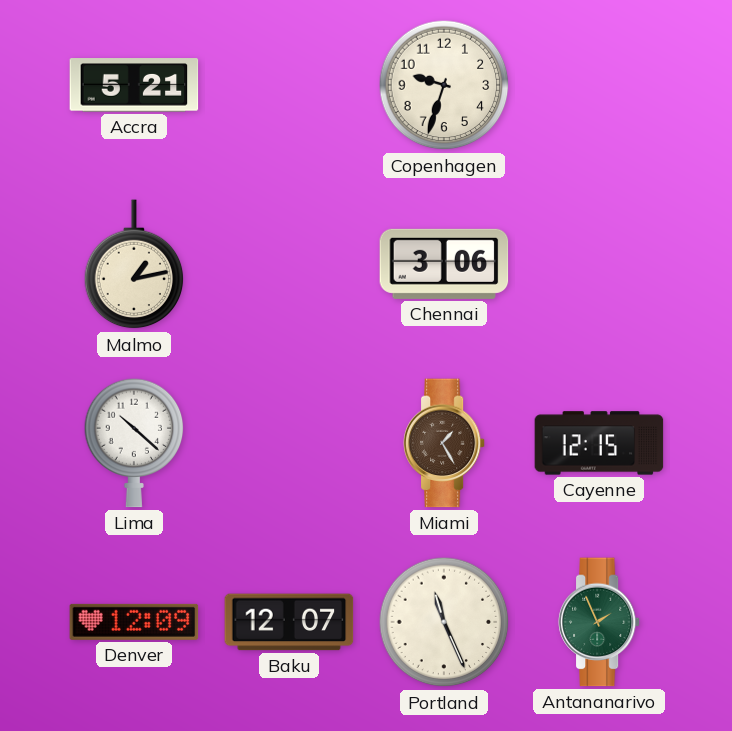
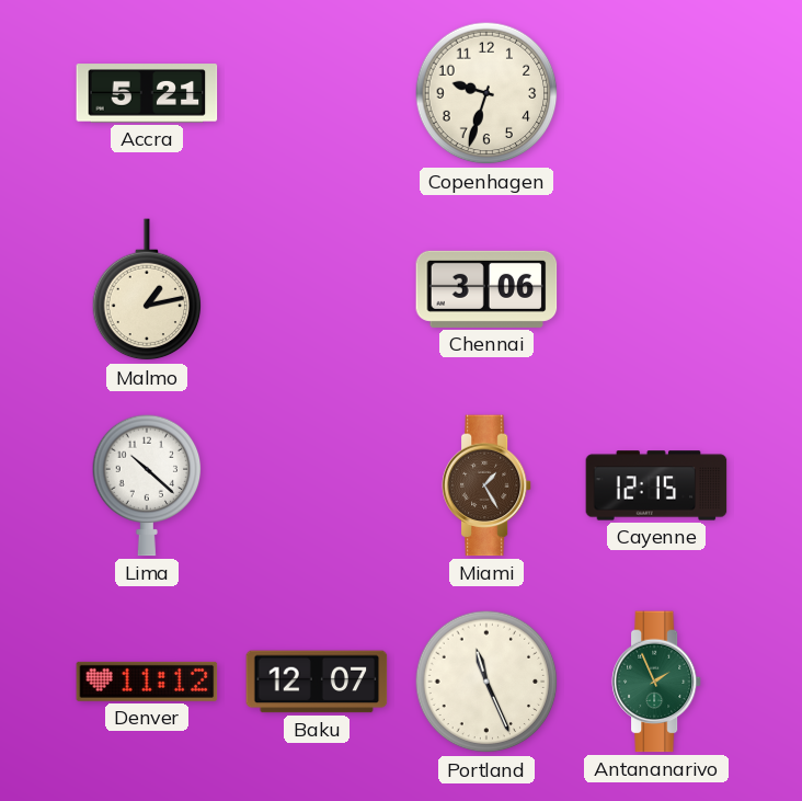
Denver: 12:09 -> 11:12 (147, 682)
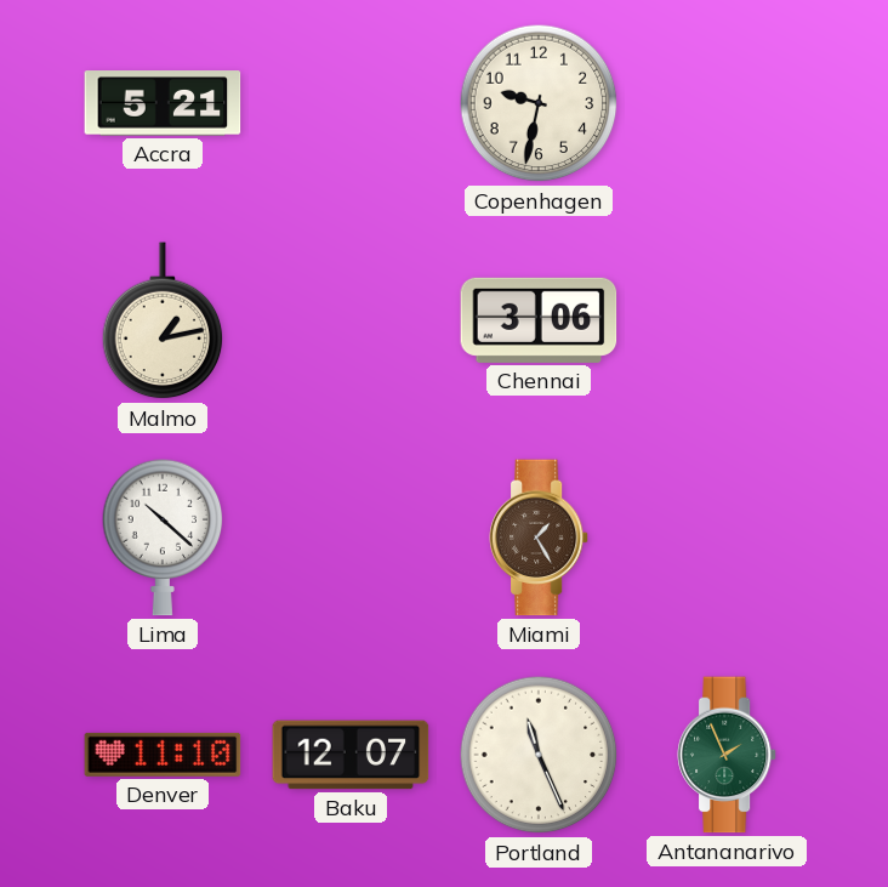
Copenhagen: 9:33 -> 9:32 (539, 103)
Cayenne: 12:15 -> none (656, 485)
Denver: 11:12 -> 11:10 (163, 755)
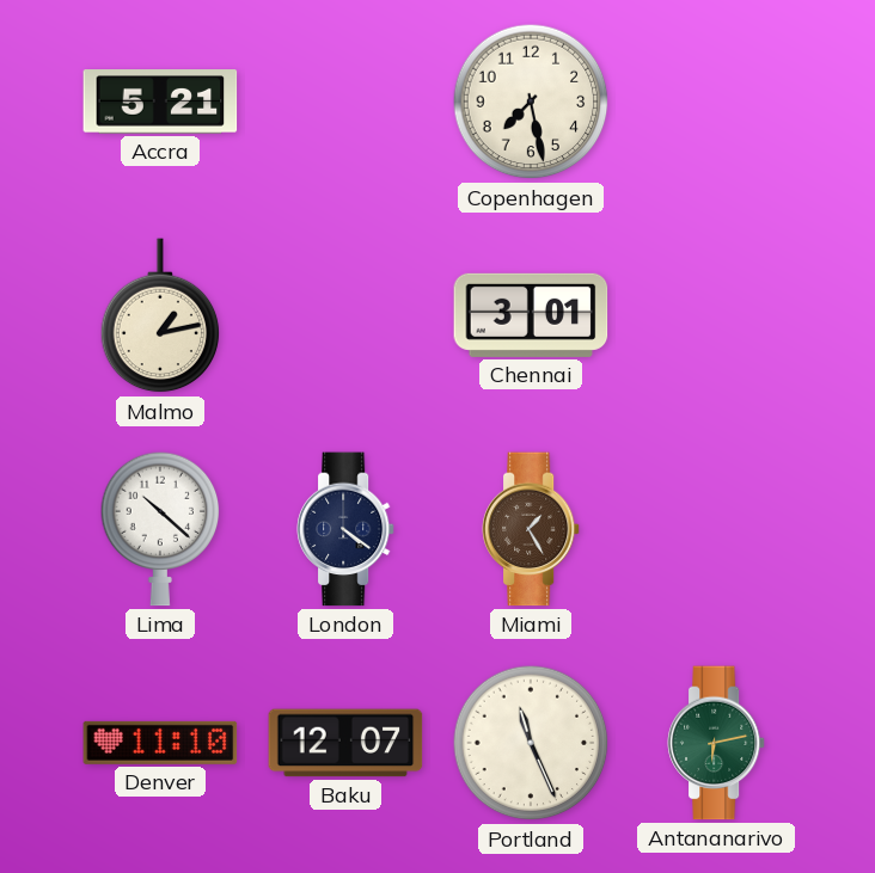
Copenhagen: 9:32 -> 7:28 (531, 102)
Chennai: 3:06 -> 3:01 (531, 315)
London: none -> 4:21 (345, 529)
Antananarivo: 1:56 -> 6:13 (716, 743)
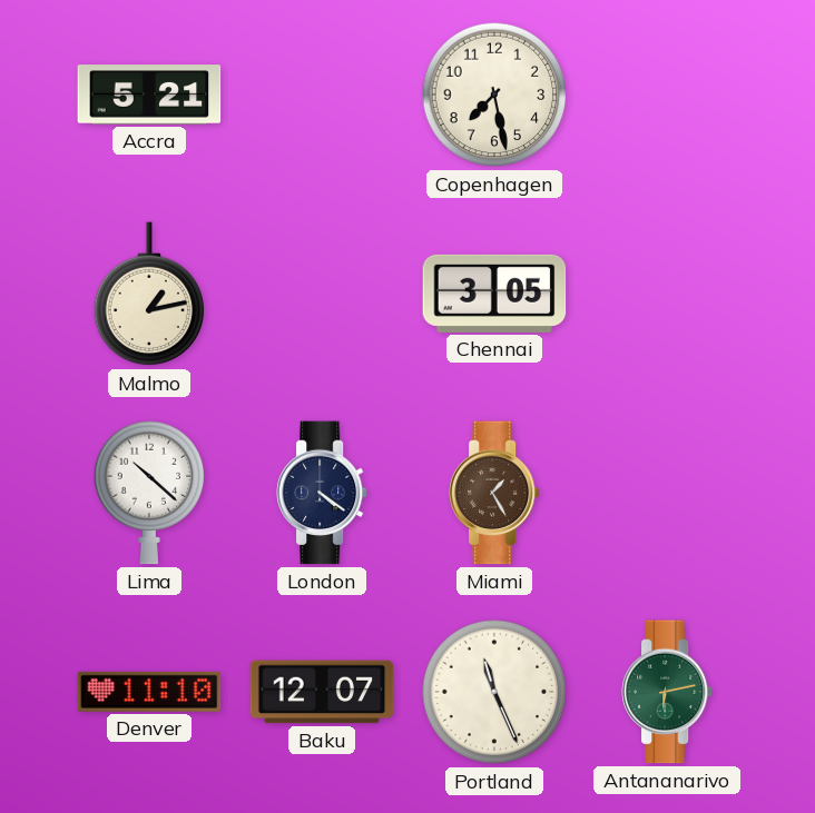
Chennai: 3:01 -> 3:05 (494, 294)
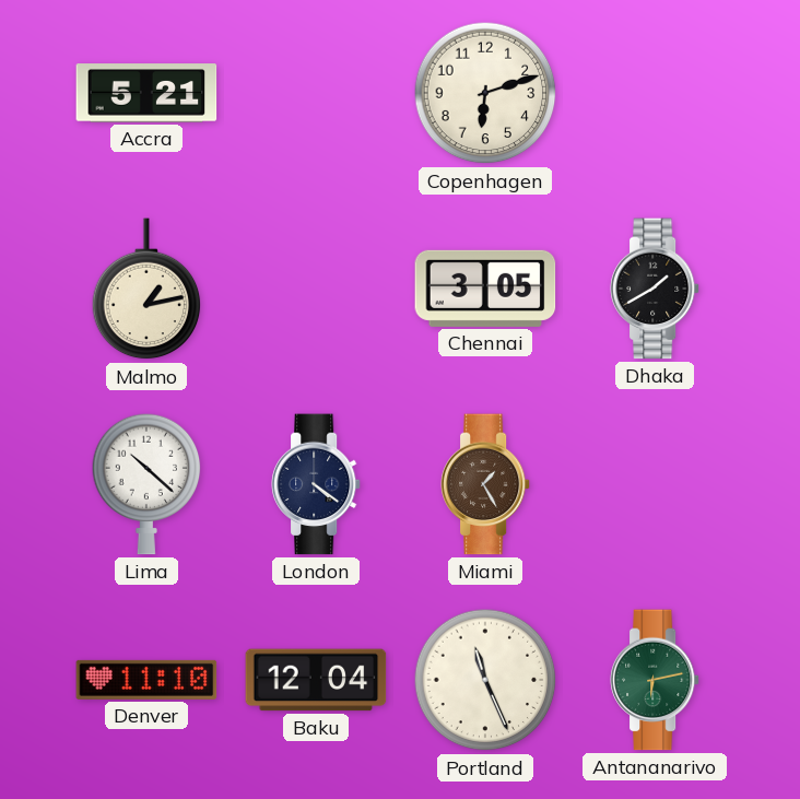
Copenhagen: 7:28 -> 6:12 (485, 93)
Dhaka: none -> 1:40 (655, 289)
Baku: 12:07 -> 12:04 (316, 680)
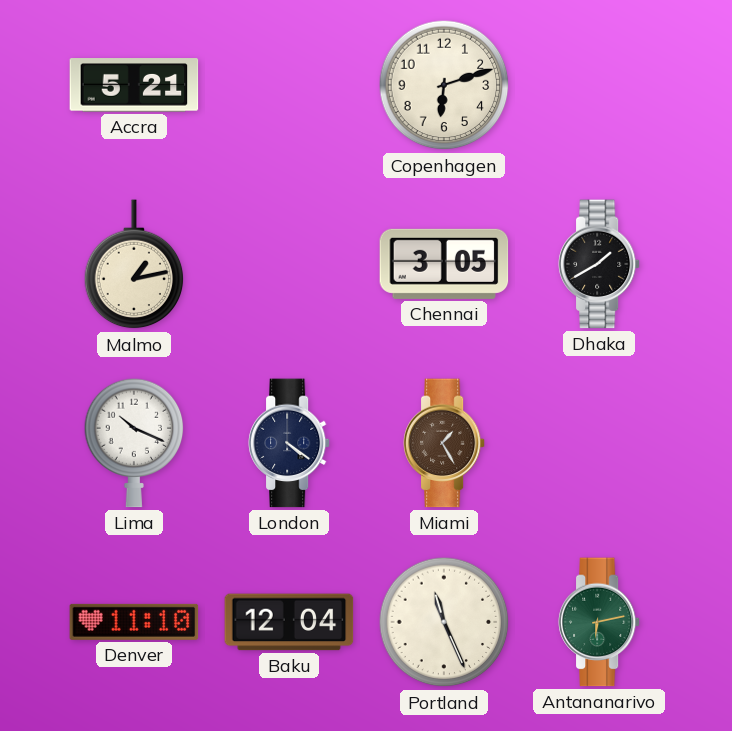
Lima: 10:22 -> 10:19 (134, 443)
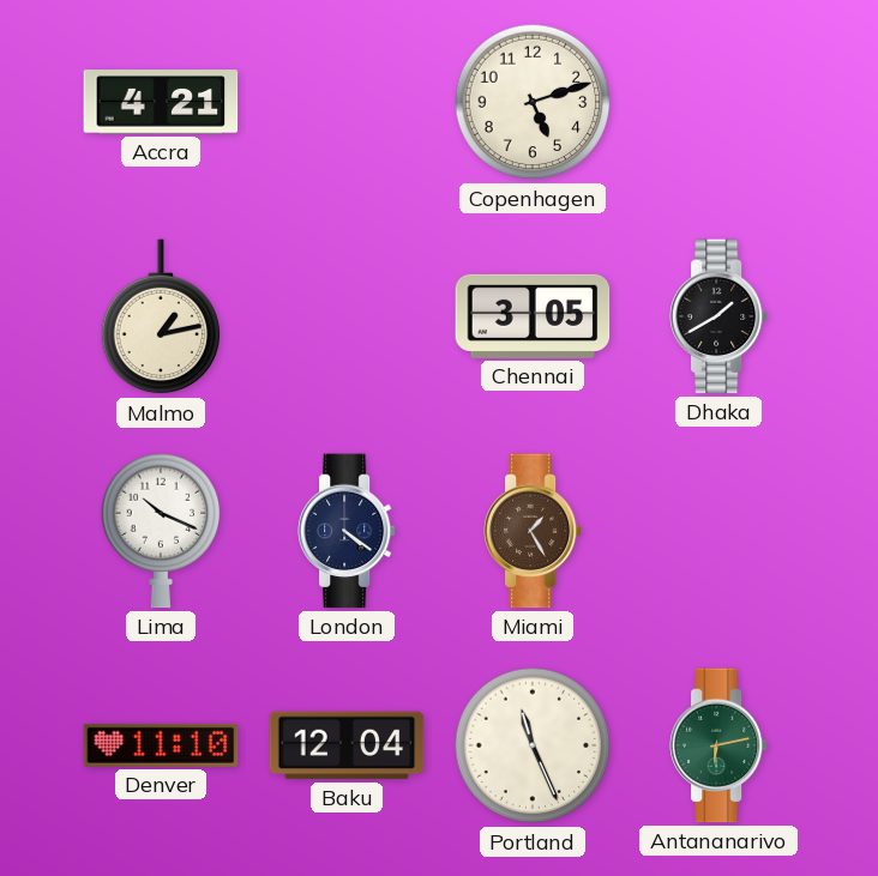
Accra: 5:21 -> 4:21 (161, 102)
Copenhagen: 6:12 -> 5:12 (533, 102)
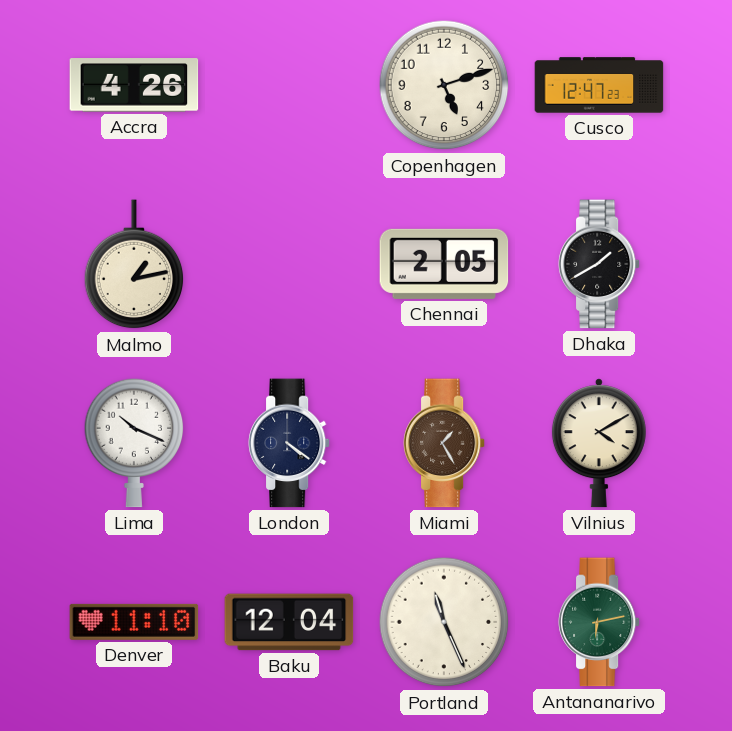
Accra: 4:21 -> 4:26 (134, 85)
Cusco: none -> 12:47 (599, 85)
Chennai: 3:05 -> 2:05 (444, 264)
Vilnius: none -> 4:10 (599, 443)
